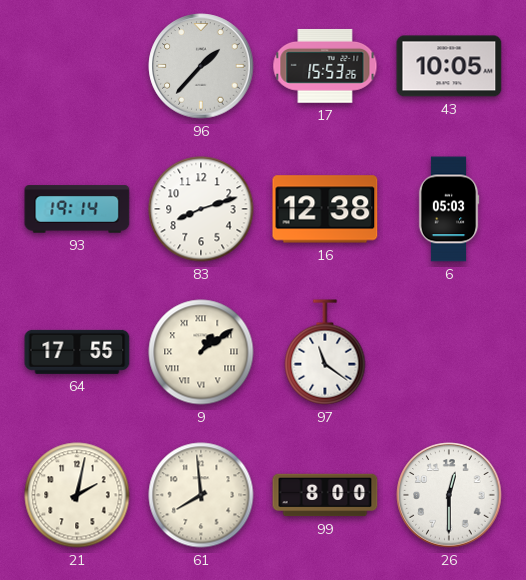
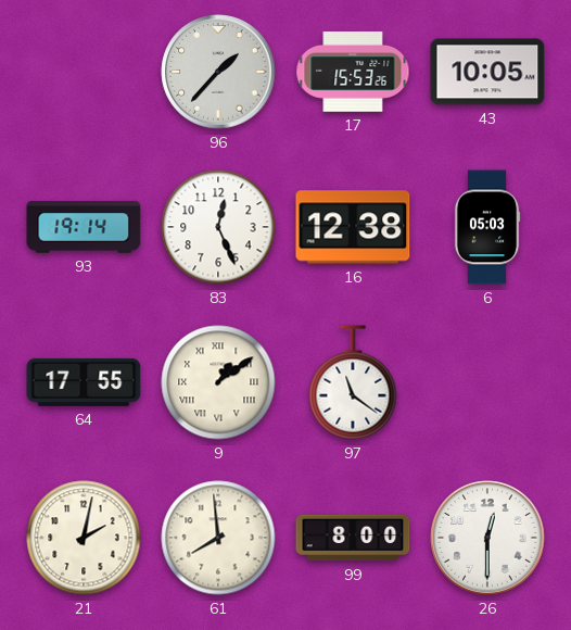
83: 8:12 -> 12:26 (218, 227)
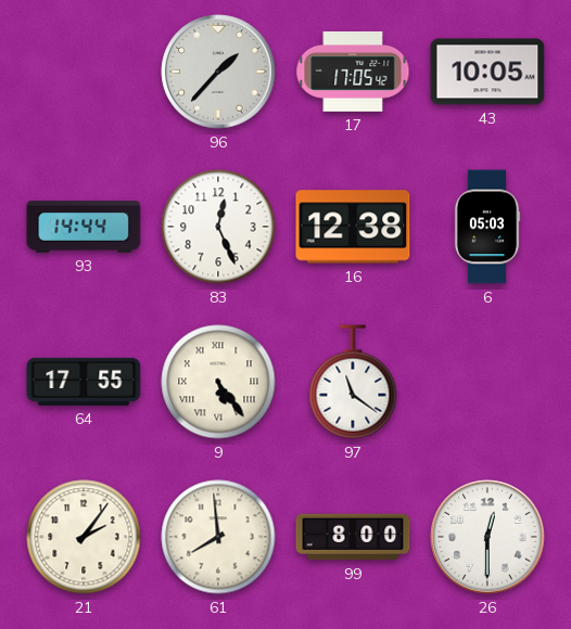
17: 15:53 -> 17:05 (353, 72)
93: 19:14 -> 14:44 (84, 227)
9: 1:09 -> 5:24 (218, 382)
21: 2:02 -> 2:06 (84, 537)
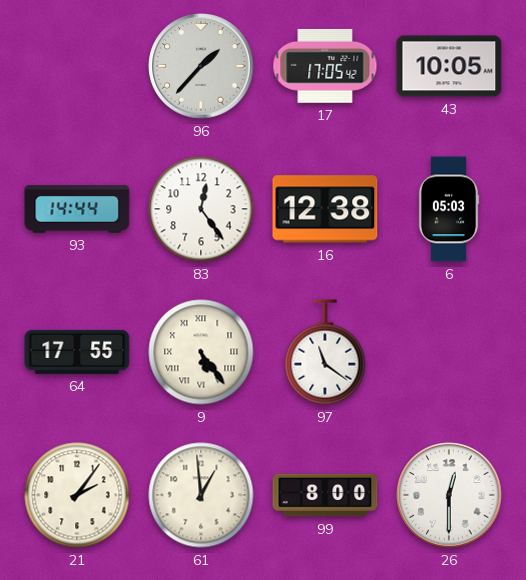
83: 12:26 -> 12:24 (201, 209)
61: 7:59 -> 12:59 (201, 495)
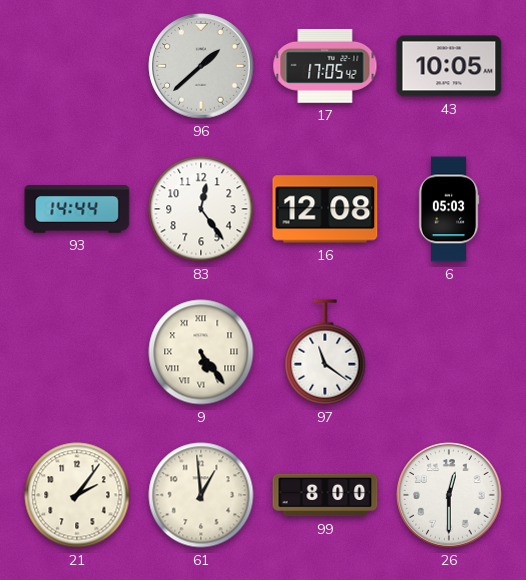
96: 1:37 -> 1:38 (201, 66)
16: 12:38 -> 12:08 (325, 209)
64: 17:55 -> none (77, 352)
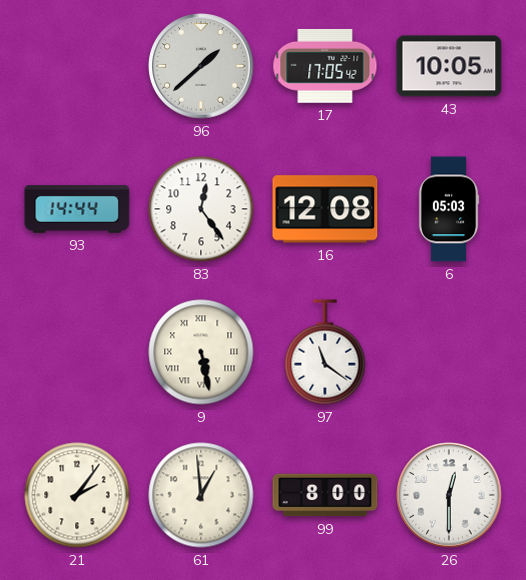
9: 5:24 -> 5:28 (201, 352)
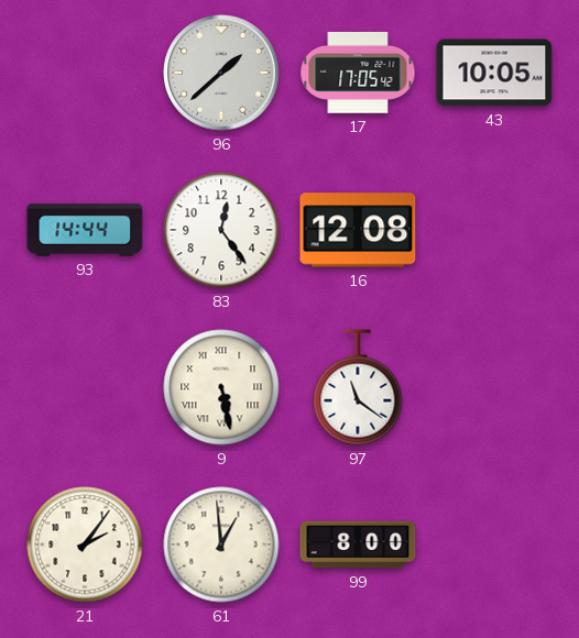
6: 05:03 -> none (449, 209)
26: 12:30 -> none (449, 495)
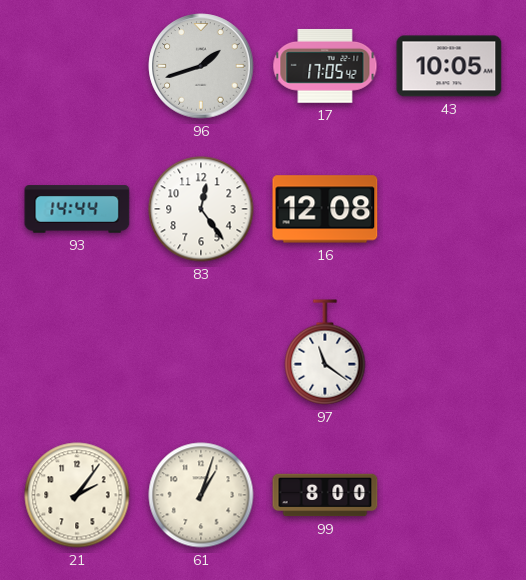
96: 1:38 -> 1:42 (201, 66)
9: 5:28 -> none (221, 387)
61: 12:59 -> 1:03 (201, 495)
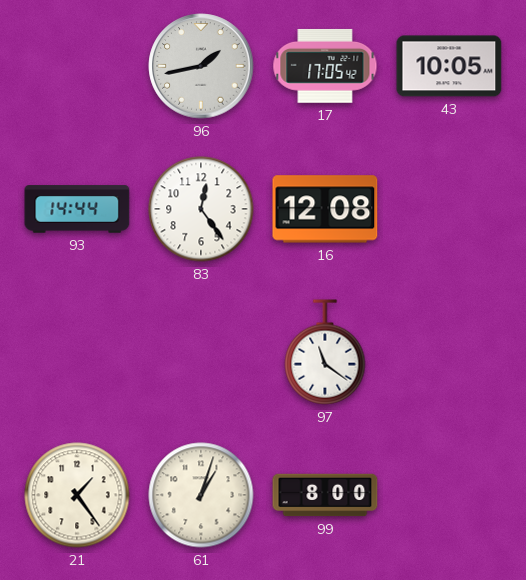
96: 1:42 -> 1:43 (201, 66)
21: 2:06 -> 1:24 (77, 495)
